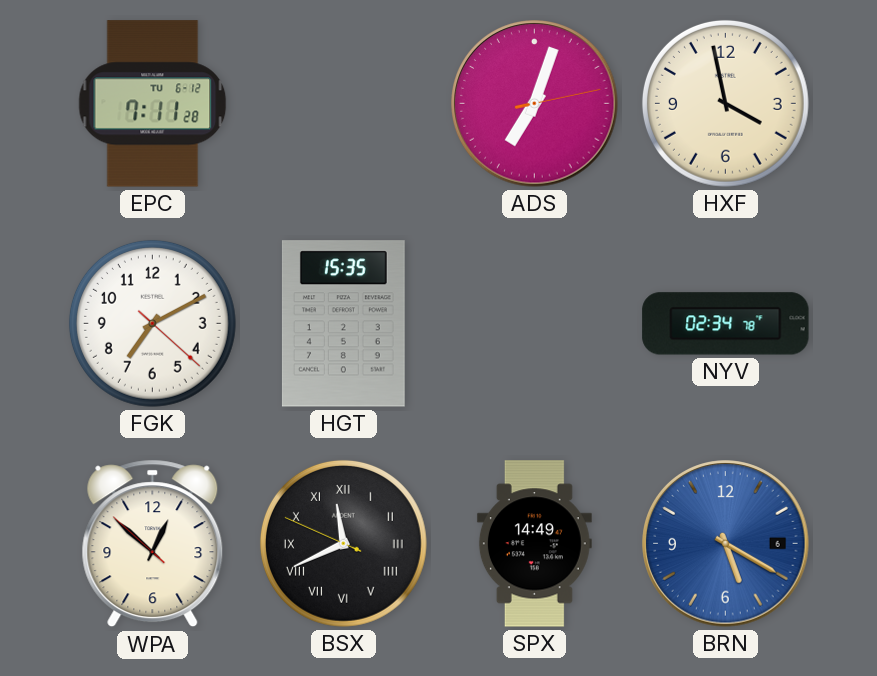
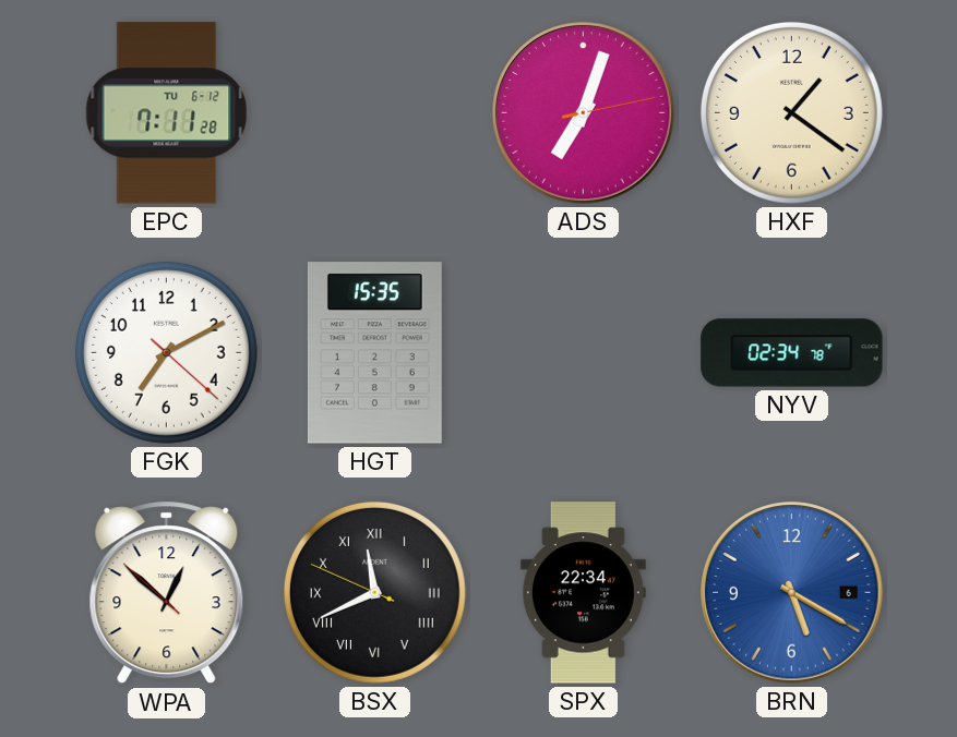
HXF: 3:58 -> 1:21 (791, 112)
SPX: 14:49 -> 22:34 (583, 593)
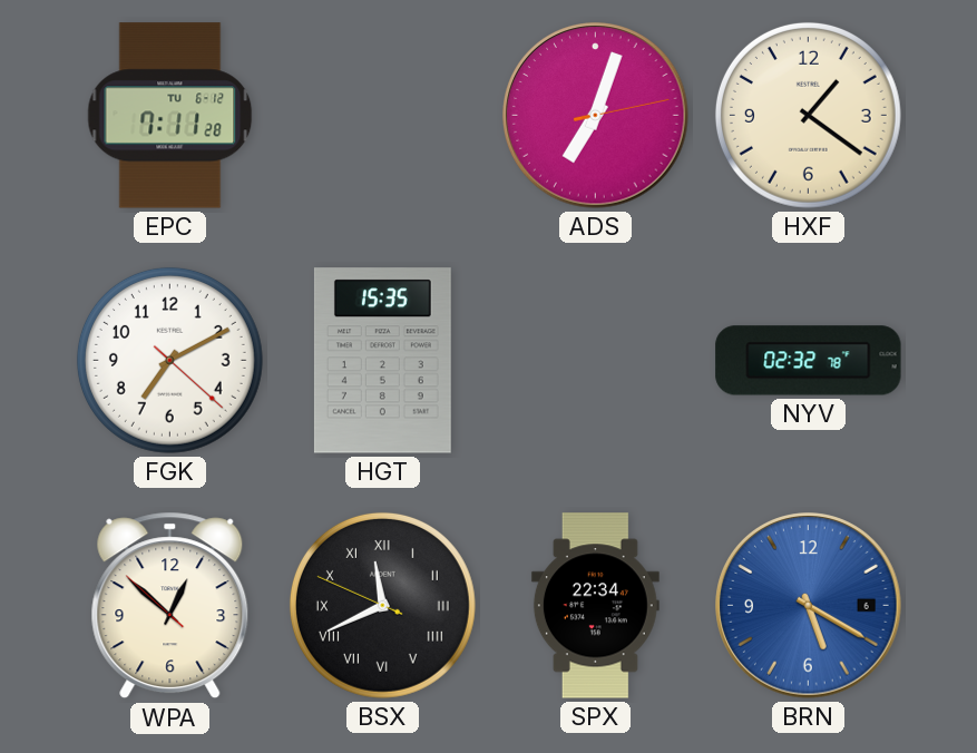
NYV: 02:34 -> 02:32 (809, 361)
